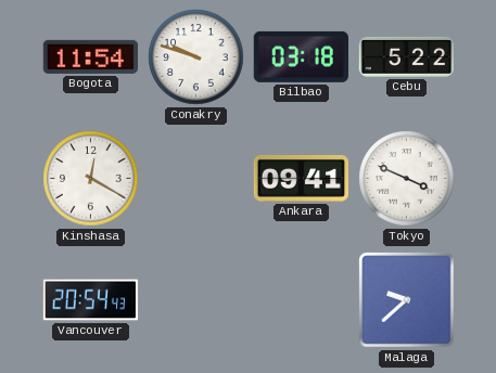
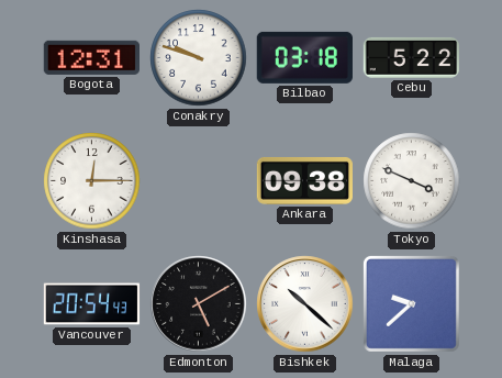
Bogota: 11:54 -> 12:31 (91, 57)
Kinshasa: 12:20 -> 12:15 (92, 181)
Ankara: 09:41 -> 09:38 (304, 180)
Edmonton: none -> 5:10 (199, 304)
Bishkek: none -> 10:22 (305, 304)
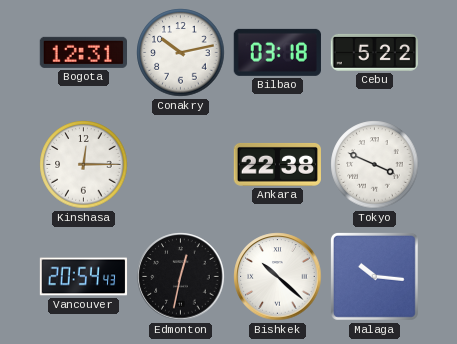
Conakry: 9:48 -> 10:13 (181, 53)
Ankara: 09:38 -> 22:38 (277, 164)
Edmonton: 5:10 -> 12:32 (181, 277)
Malaga: 9:38 -> 10:16 (374, 276)
